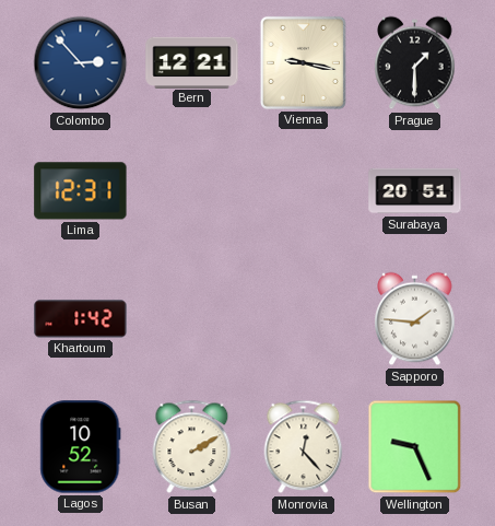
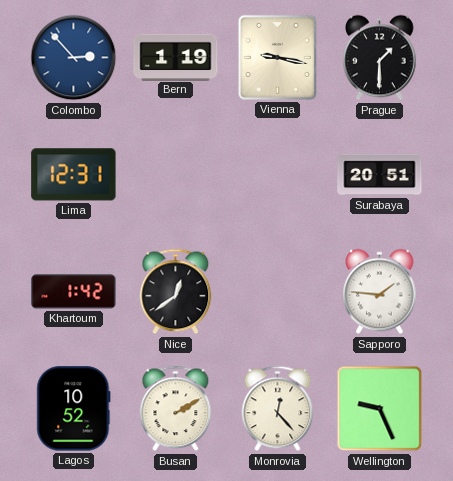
Bern: 12:21 -> 1:19 (176, 57)
Nice: none -> 12:39 (176, 292)
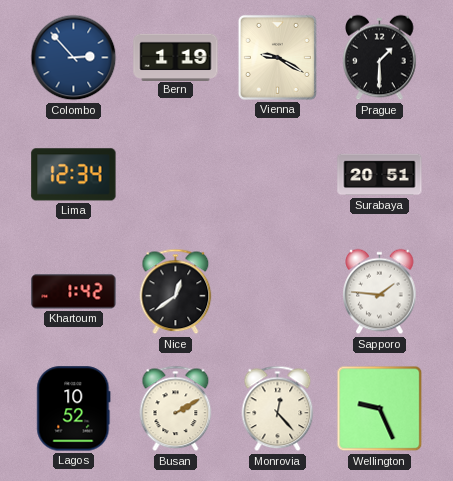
Vienna: 9:17 -> 9:20 (277, 57)
Lima: 12:31 -> 12:34 (74, 175)
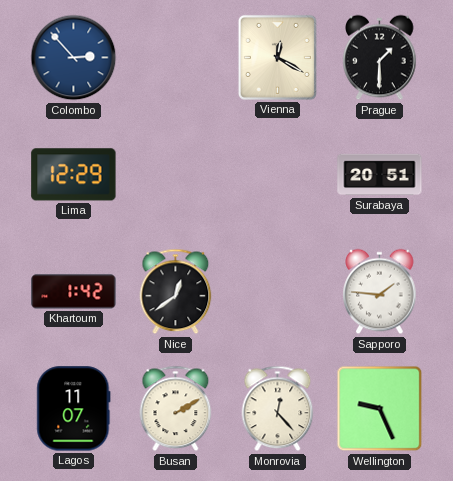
Bern: 1:19 -> none (176, 57)
Vienna: 9:20 -> 12:20 (277, 57)
Lima: 12:34 -> 12:29 (74, 175)
Lagos: 10:52 -> 11:07 (74, 409)
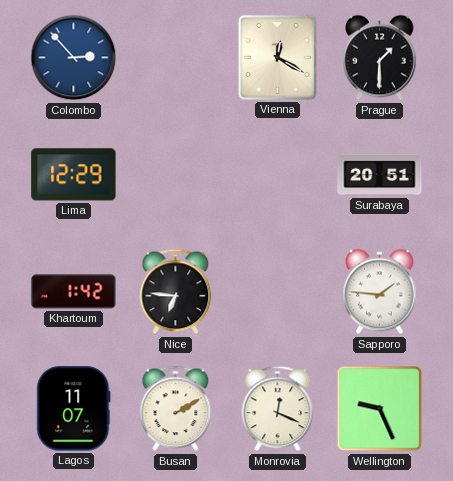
Nice: 12:39 -> 6:46 (176, 292)
Monrovia: 12:23 -> 12:19 (278, 409)
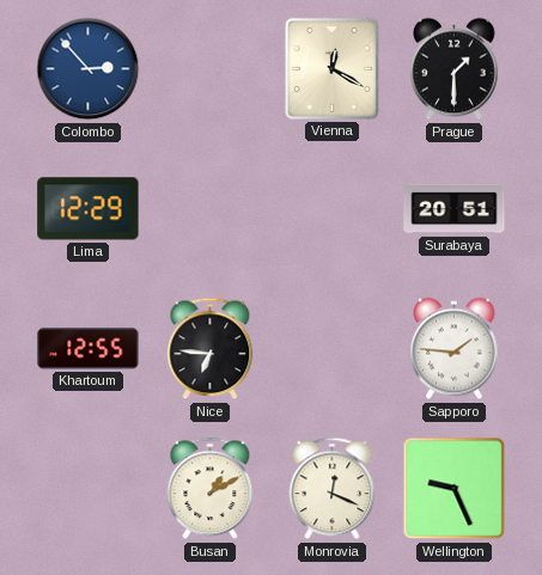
Khartoum: 1:42 -> 12:55 (89, 349)
Lagos: 11:07 -> none (74, 409)
Busan: 2:10 -> 1:10 (211, 489)
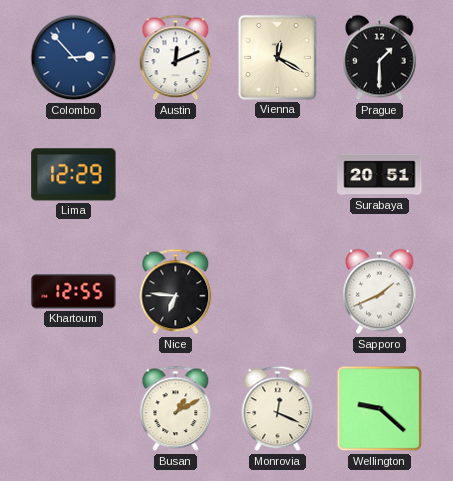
Austin: none -> 12:11 (176, 58)
Sapporo: 1:46 -> 1:41 (380, 292)
Wellington: 9:26 -> 9:22 (380, 409)
